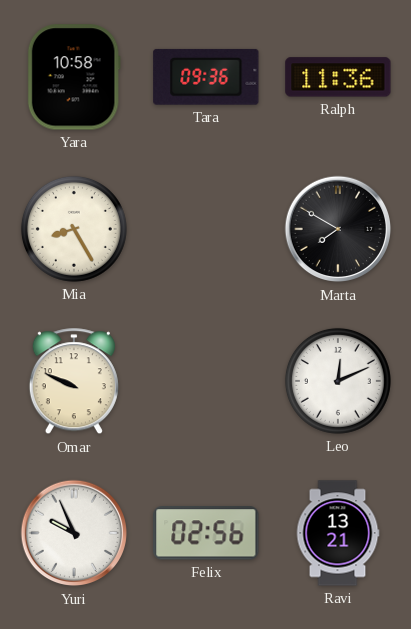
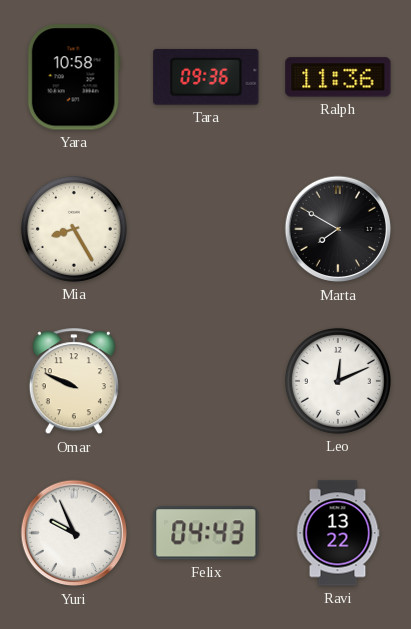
Felix: 02:56 -> 04:43 (206, 533)
Ravi: 13:21 -> 13:22 (338, 533)
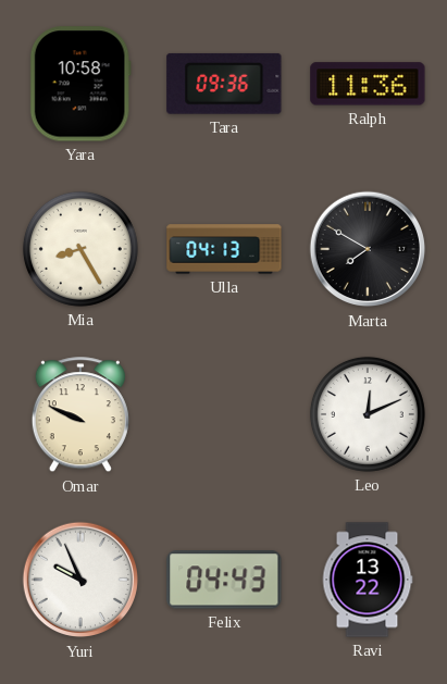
Ulla: none -> 04:13 (224, 249)
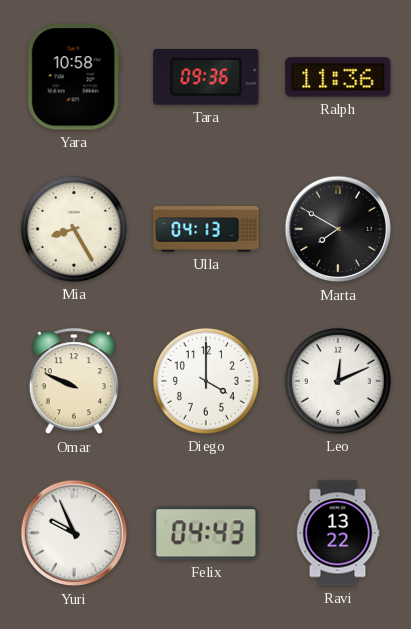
Diego: none -> 4:00 (206, 381)
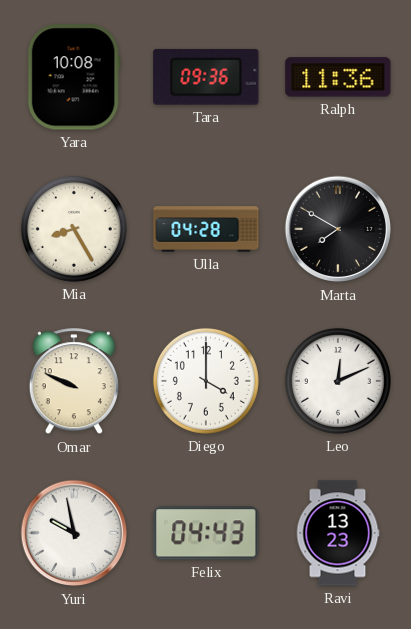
Yara: 10:58 -> 10:08 (74, 77)
Ulla: 04:13 -> 04:28 (206, 229)
Yuri: 9:56 -> 9:58 (74, 533)
Ravi: 13:22 -> 13:23 (338, 533)
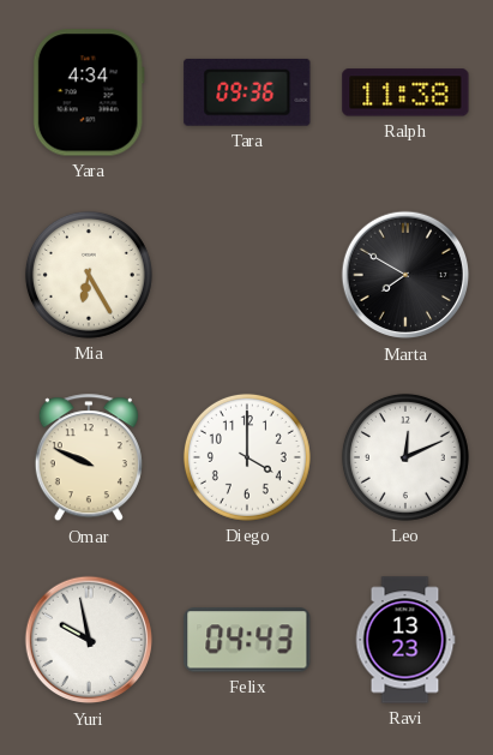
Yara: 10:08 -> 4:34 (89, 92)
Ralph: 11:36 -> 11:38 (405, 92)
Mia: 8:25 -> 6:25 (89, 275)
Ulla: 04:28 -> none (206, 229)
